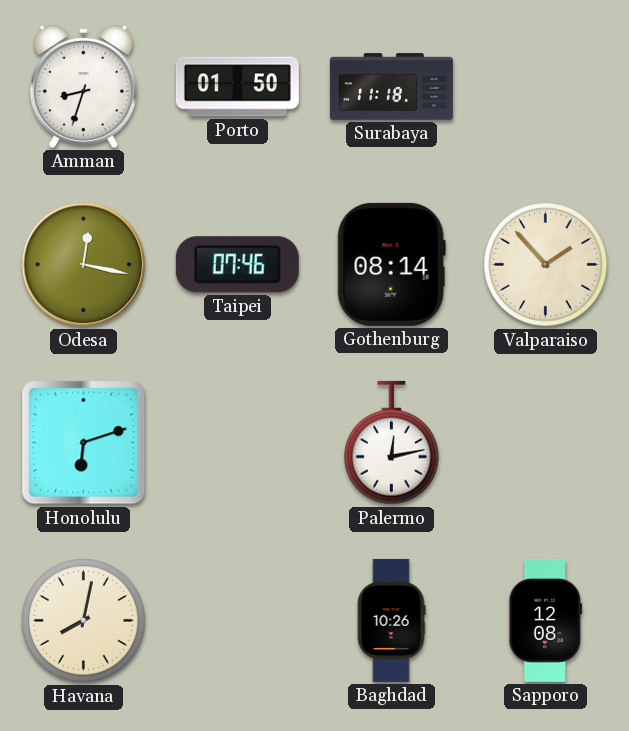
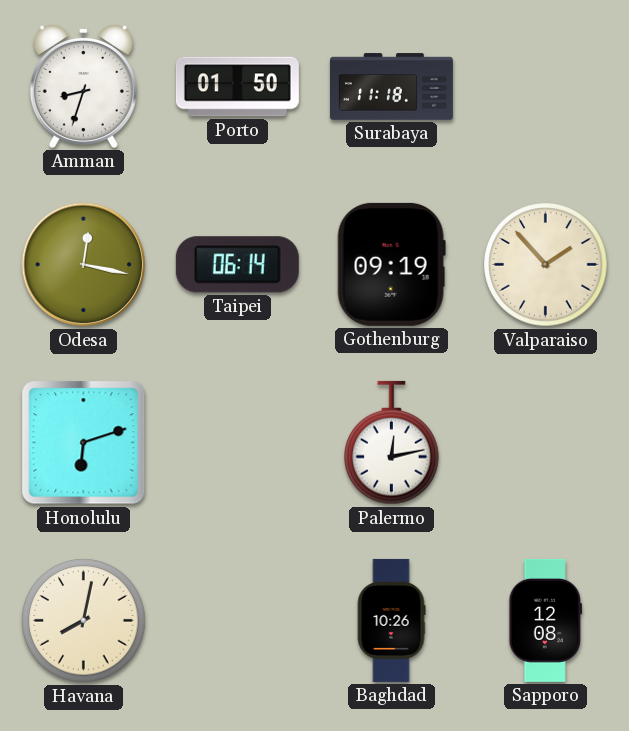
Taipei: 07:46 -> 06:14 (237, 265)
Gothenburg: 08:14 -> 09:19 (391, 264)
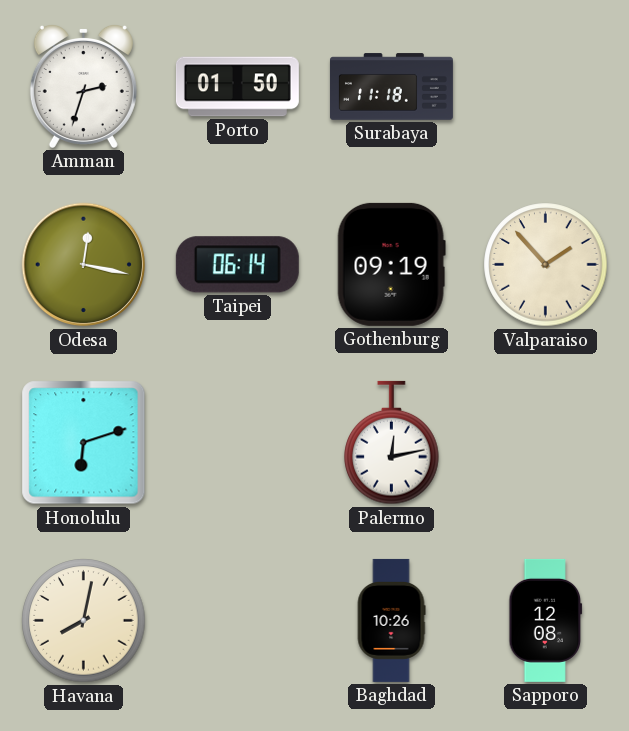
Amman: 8:33 -> 2:33 (83, 86)
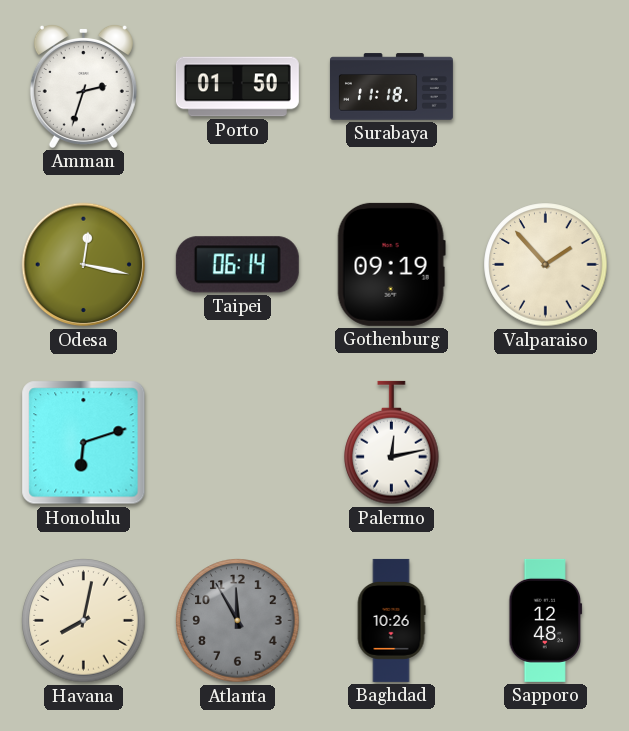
Atlanta: none -> 11:55 (238, 621)
Sapporo: 12:08 -> 12:48 (546, 620)
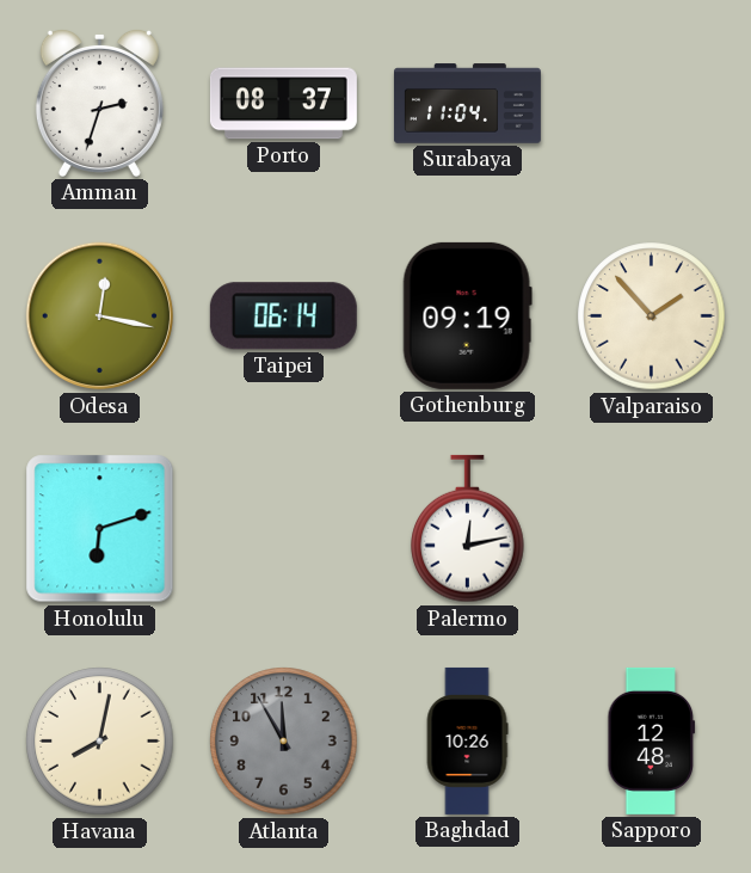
Porto: 01:50 -> 08:37 (283, 104)
Surabaya: 11:18 -> 11:04 (467, 104)
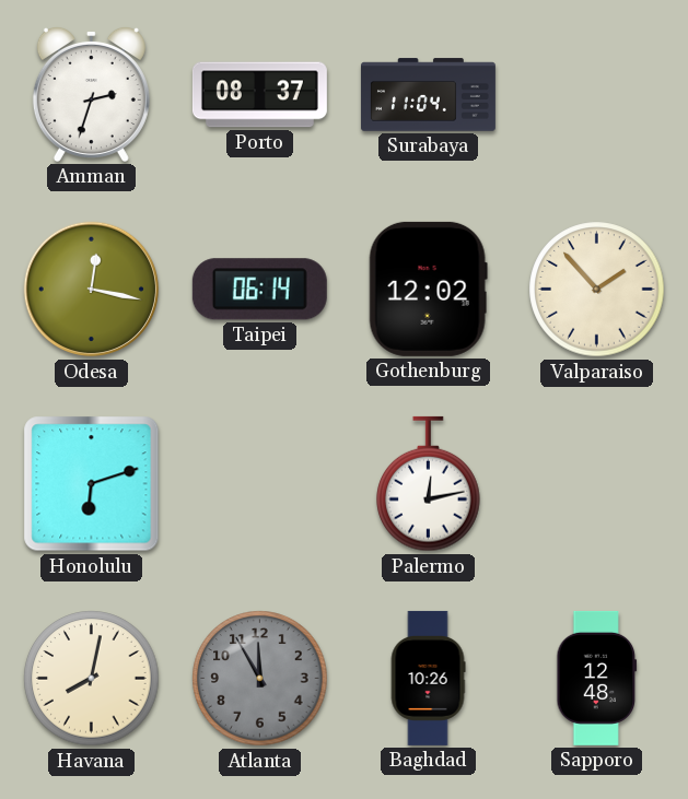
Gothenburg: 09:19 -> 12:02 (428, 289)
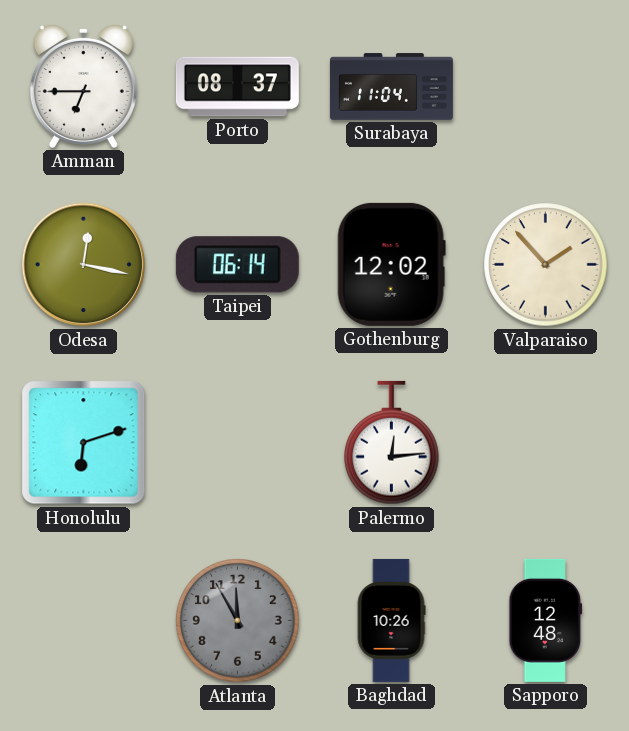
Amman: 2:33 -> 6:45 (83, 86)
Palermo: 12:13 -> 12:14 (392, 443)
Havana: 8:02 -> none (92, 679)
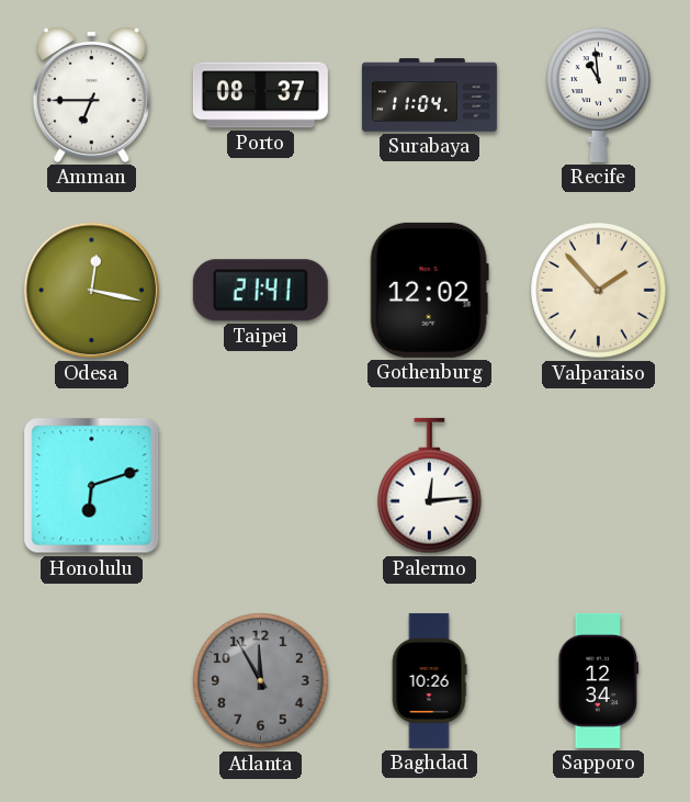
Recife: none -> 10:59 (599, 94)
Taipei: 06:14 -> 21:41 (260, 291)
Sapporo: 12:48 -> 12:34 (599, 680)
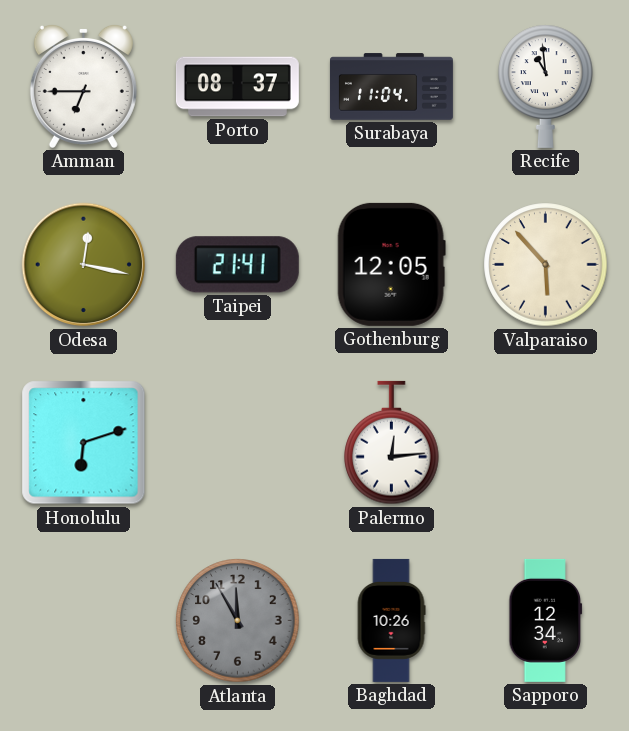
Gothenburg: 12:02 -> 12:05 (391, 264)
Valparaiso: 1:53 -> 5:53 (546, 265)
